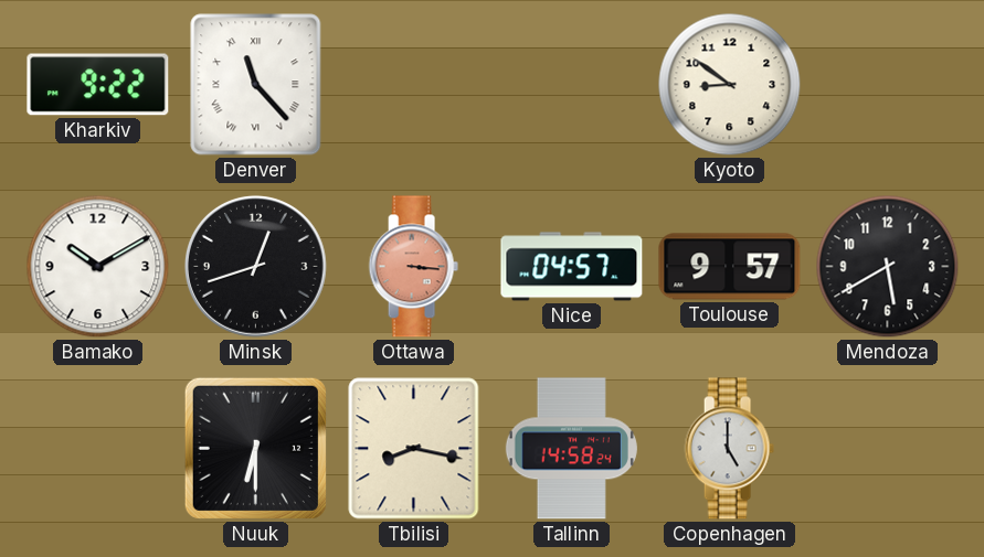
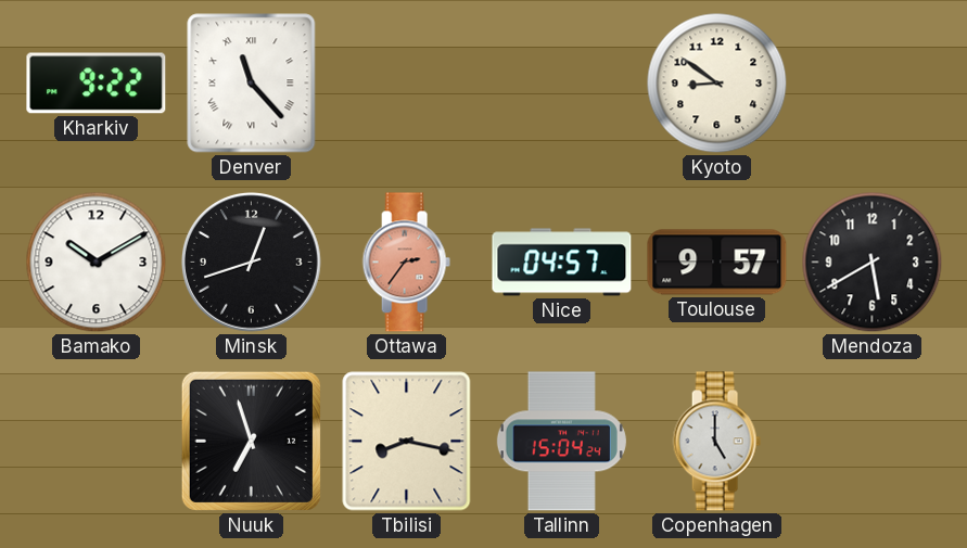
Ottawa: 3:16 -> 2:36 (406, 263)
Nuuk: 6:30 -> 6:57 (251, 441)
Tallinn: 14:58 -> 15:04 (561, 442)
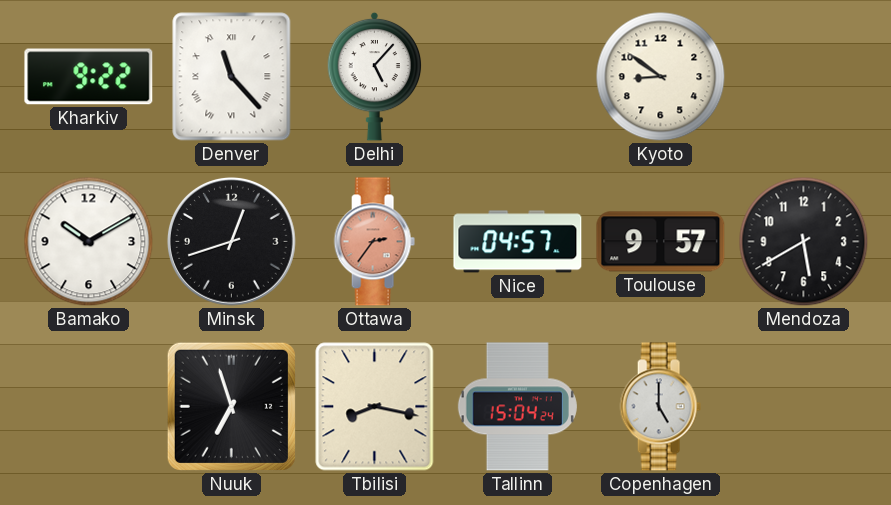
Delhi: none -> 5:07 (375, 76)
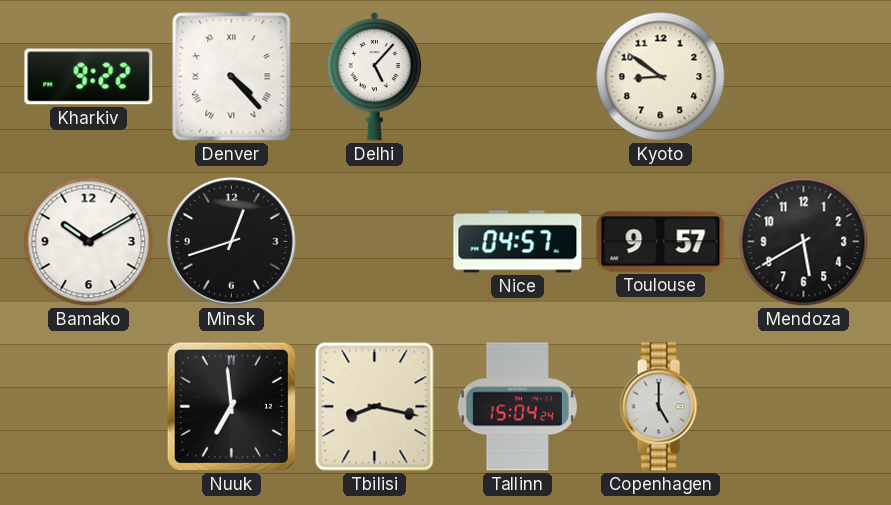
Denver: 11:23 -> 4:23 (232, 77)
Ottawa: 2:36 -> none (374, 242)
Nuuk: 6:57 -> 6:59 (231, 406)
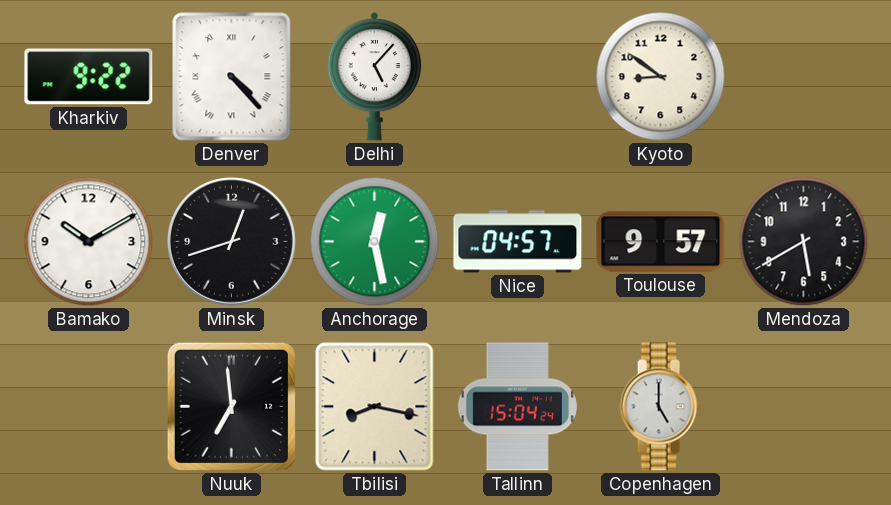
Anchorage: none -> 12:28 (375, 242)
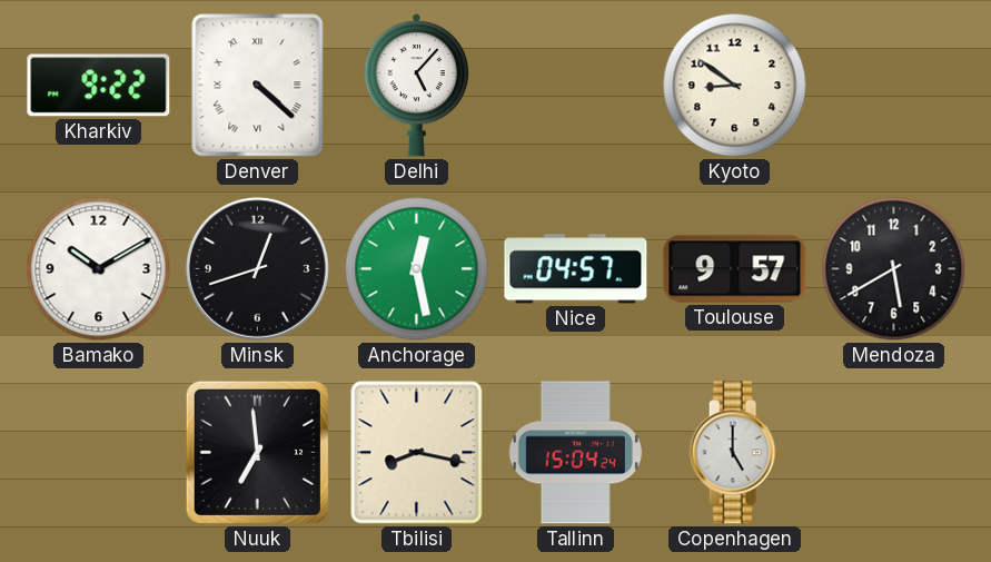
Denver: 4:23 -> 4:22 (258, 86)
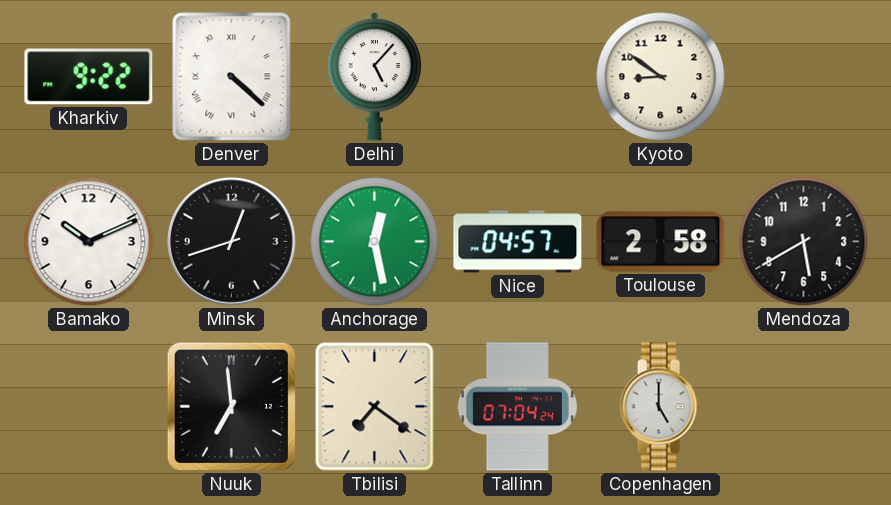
Bamako: 10:10 -> 10:11 (89, 242)
Toulouse: 9:57 -> 2:58 (661, 242)
Tbilisi: 8:17 -> 7:21 (375, 407)
Tallinn: 15:04 -> 07:04 (517, 407)
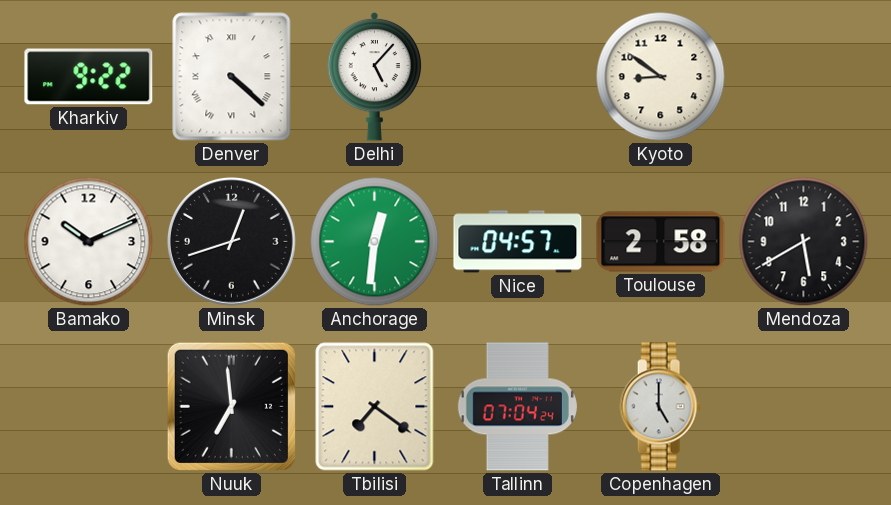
Anchorage: 12:28 -> 12:31 (375, 242)
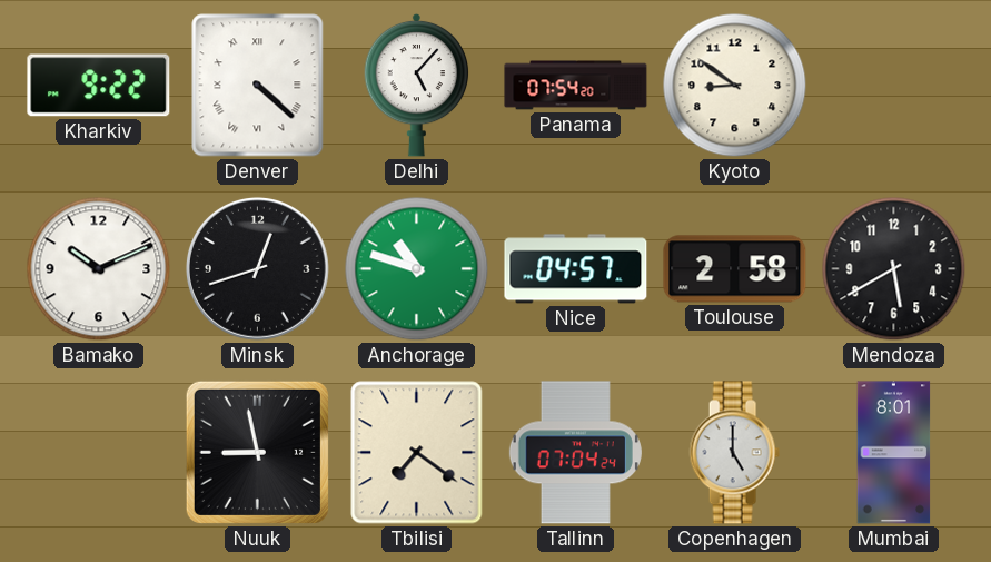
Panama: none -> 07:54 (576, 86)
Anchorage: 12:31 -> 10:48 (417, 269)
Nuuk: 6:59 -> 8:58 (257, 452)
Mumbai: none -> 8:01 (894, 453)
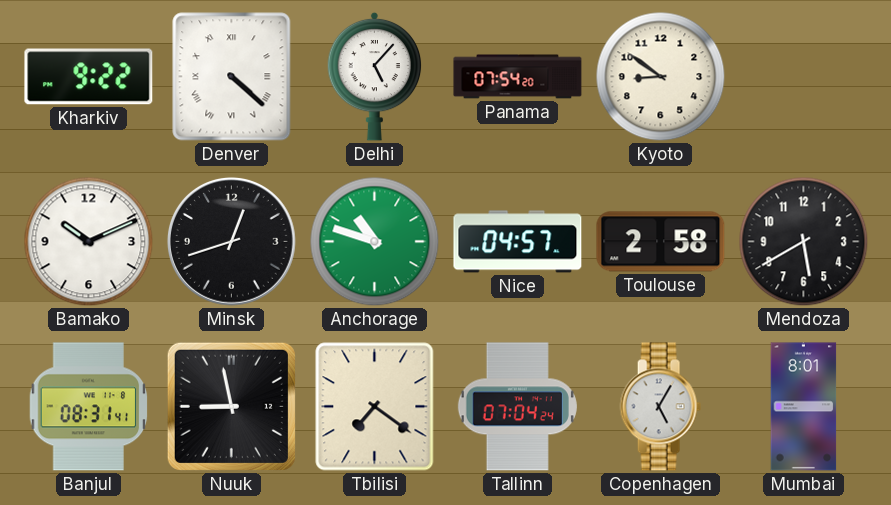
Banjul: none -> 08:31 (89, 407)
Copenhagen: 5:00 -> 5:05 (660, 407)
